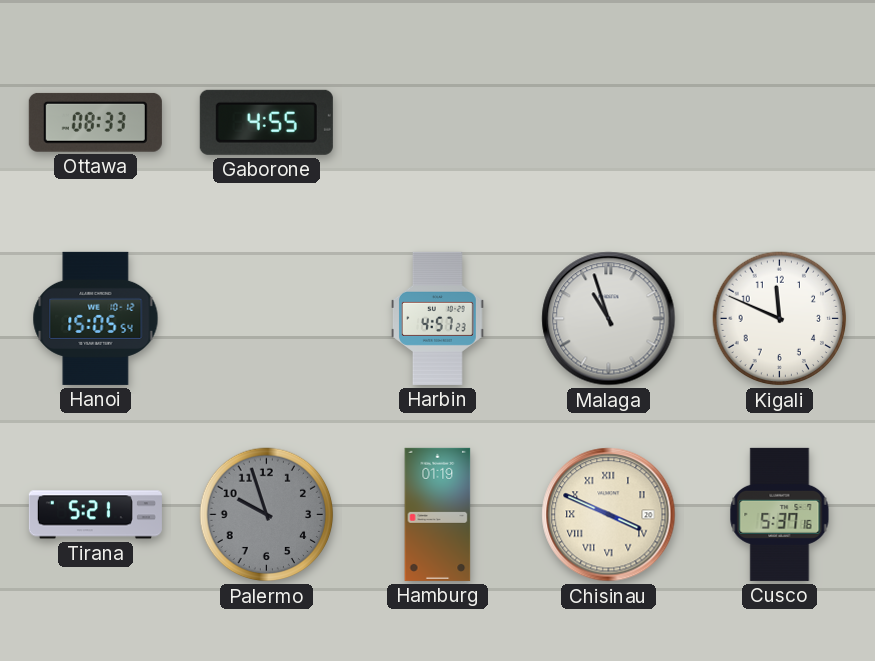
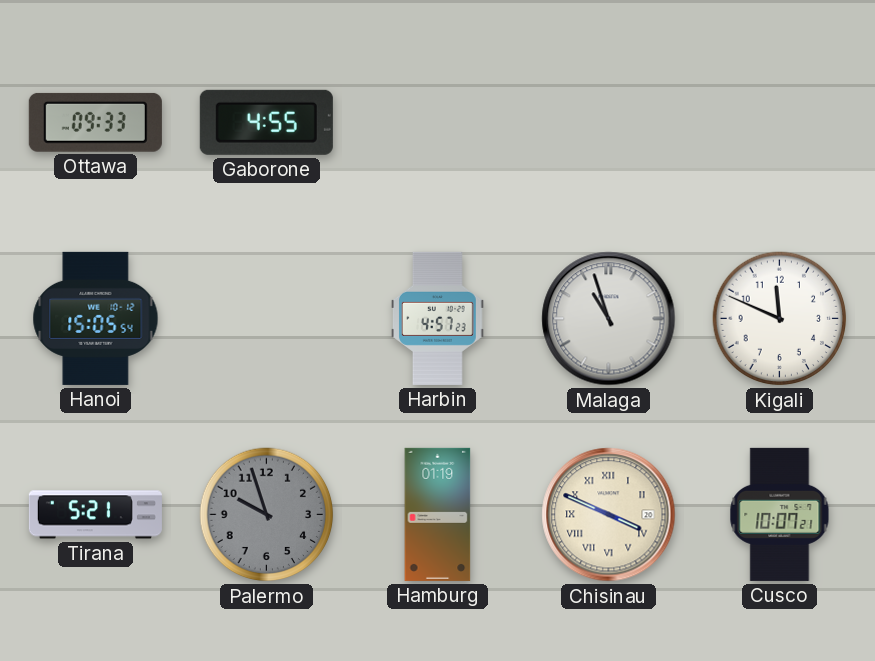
Ottawa: 08:33 -> 09:33 (95, 122)
Cusco: 5:37 -> 10:07 (780, 514)
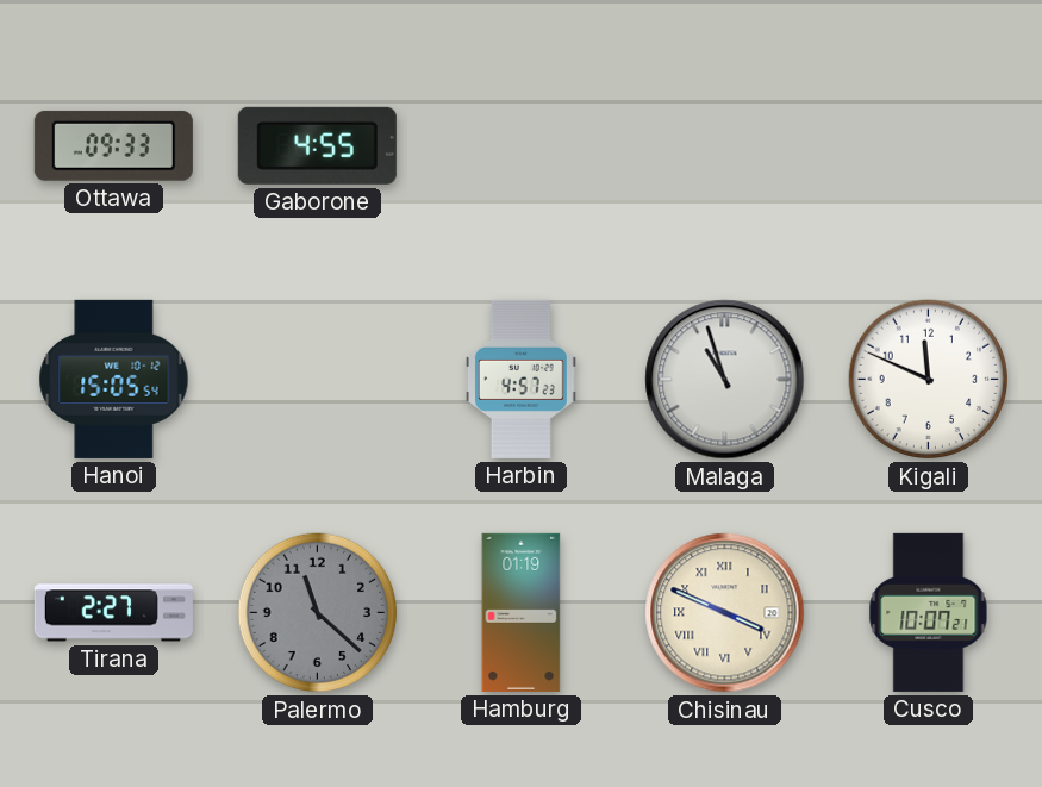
Tirana: 5:21 -> 2:27 (113, 613)
Palermo: 9:57 -> 11:22 (318, 613)
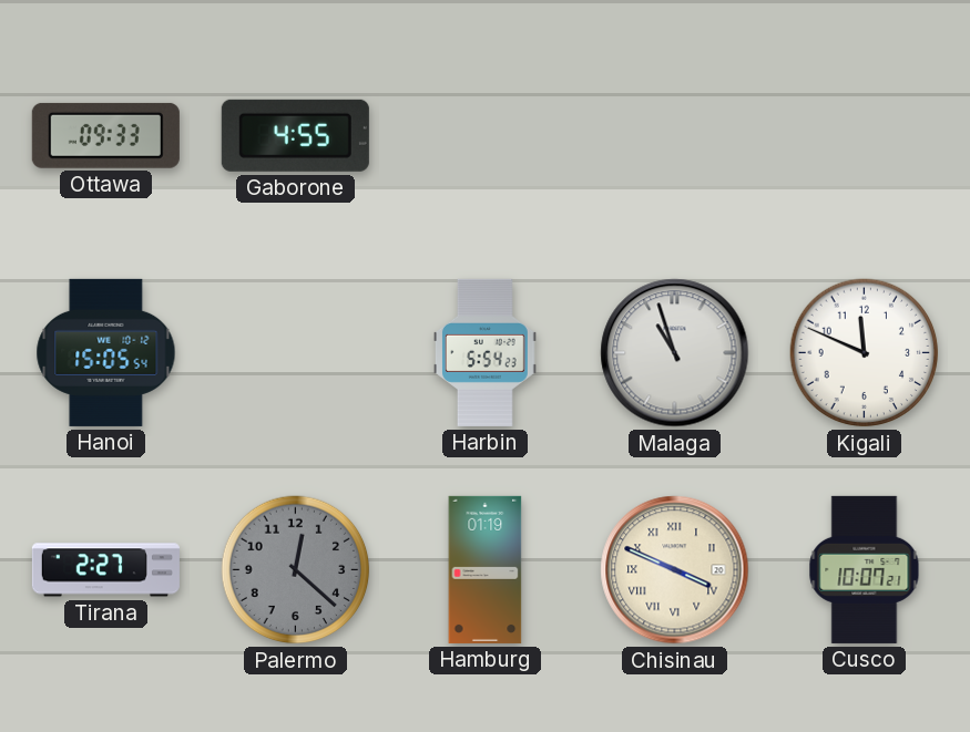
Harbin: 4:57 -> 5:54 (486, 352)
Palermo: 11:22 -> 12:22 (296, 570)
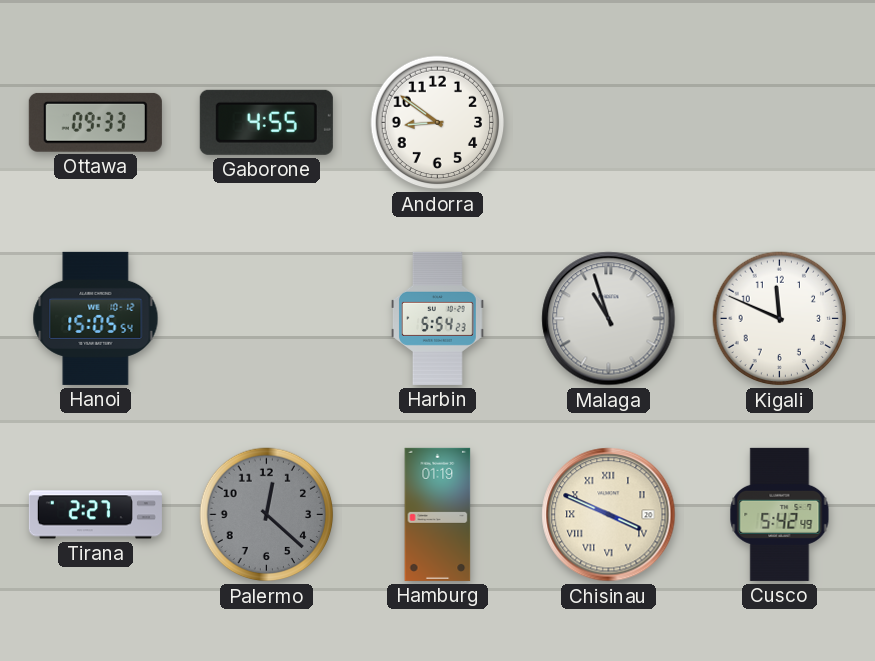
Andorra: none -> 8:51 (438, 123)
Cusco: 10:07 -> 5:42 (780, 514)
